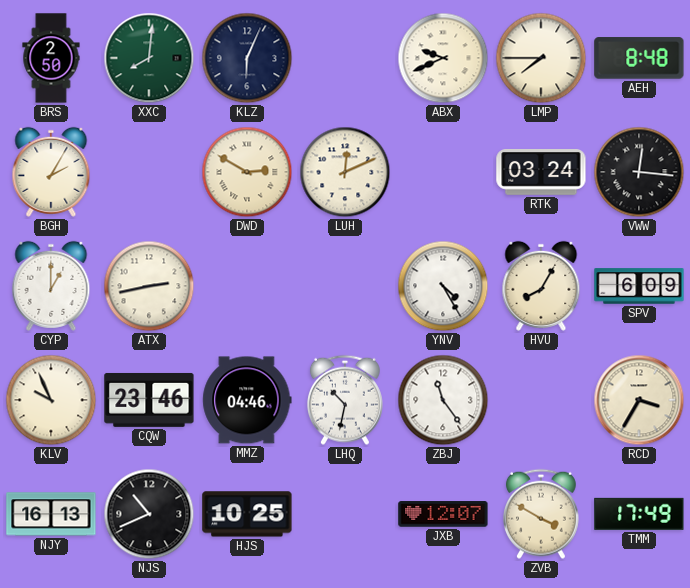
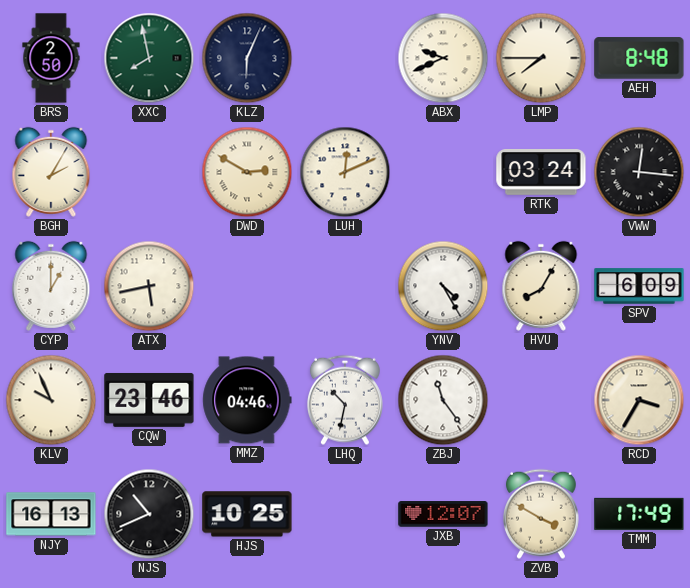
XXC: 8:01 -> 7:58 (149, 58)
ATX: 2:43 -> 5:43 (149, 286)
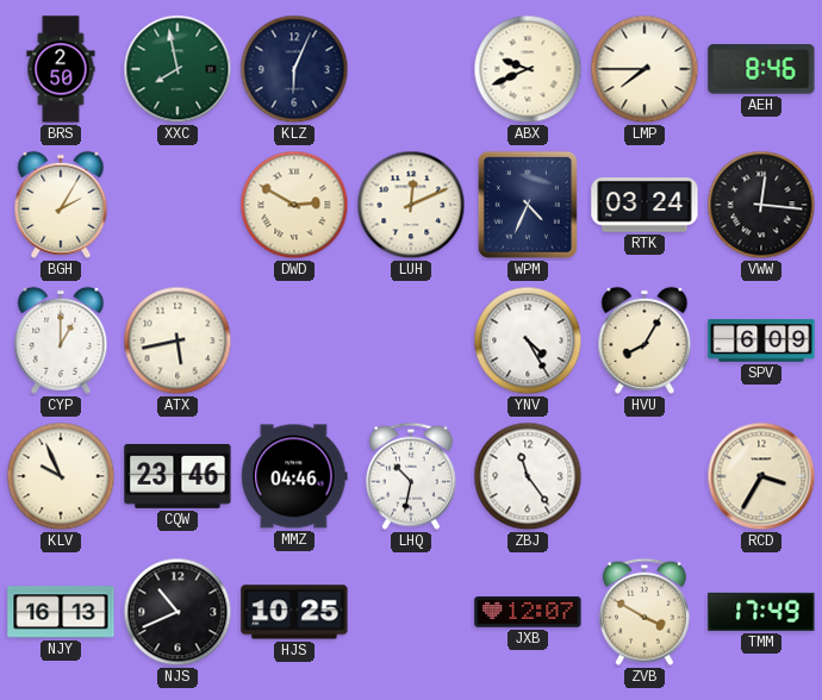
AEH: 8:48 -> 8:46 (761, 69)
WPM: none -> 4:34 (528, 205)
